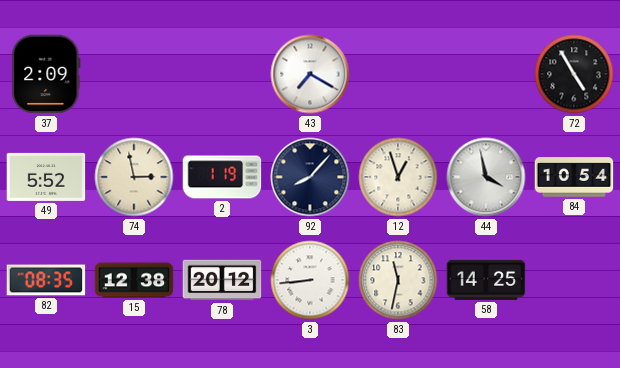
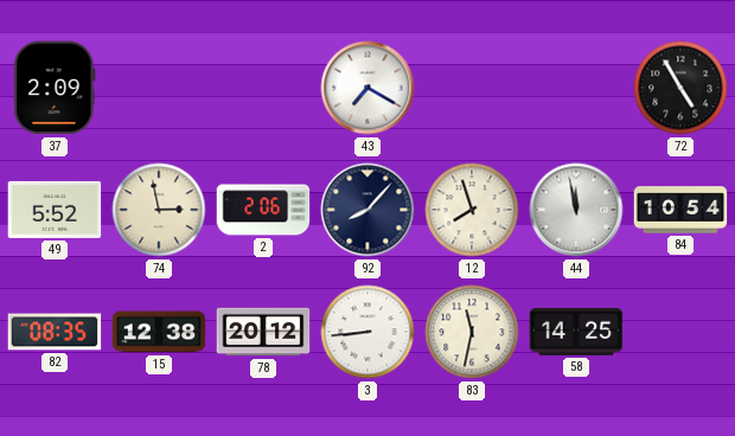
2: 1:19 -> 2:06 (263, 210)
12: 12:57 -> 7:57 (472, 210)
44: 3:58 -> 11:58 (576, 210)
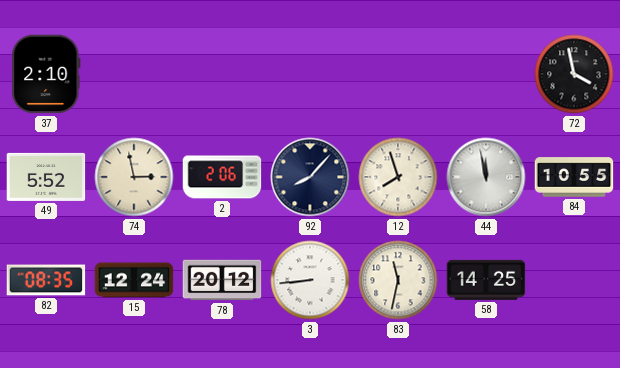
37: 2:09 -> 2:10 (46, 74)
43: 7:20 -> none (367, 88)
72: 4:55 -> 3:58 (574, 74)
84: 10:54 -> 10:55 (574, 177)
15: 12:38 -> 12:24 (134, 280)
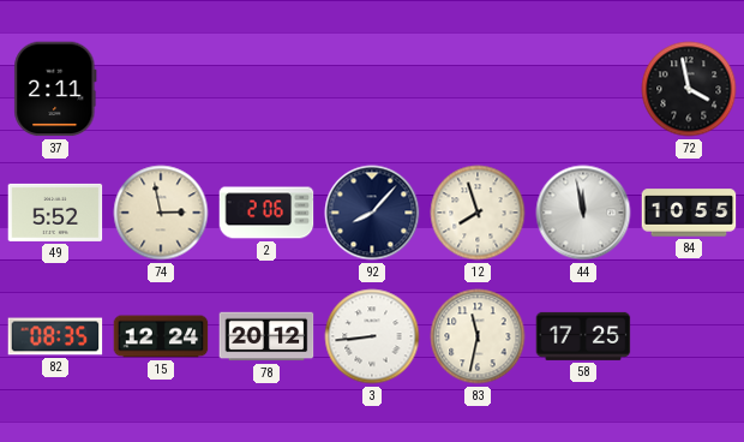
37: 2:10 -> 2:11 (55, 89)
58: 14:25 -> 17:25 (583, 336)
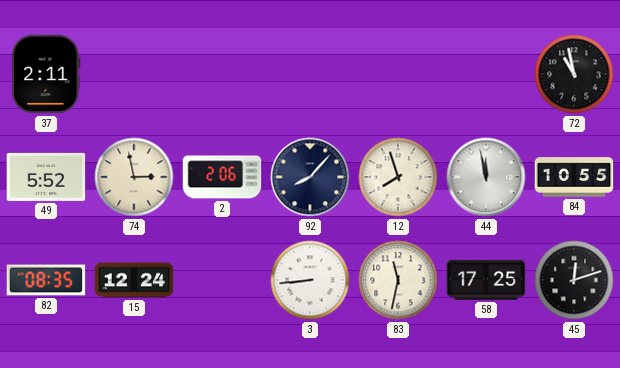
72: 3:58 -> 10:58 (574, 74)
78: 20:12 -> none (266, 336)
45: none -> 12:12 (574, 280)
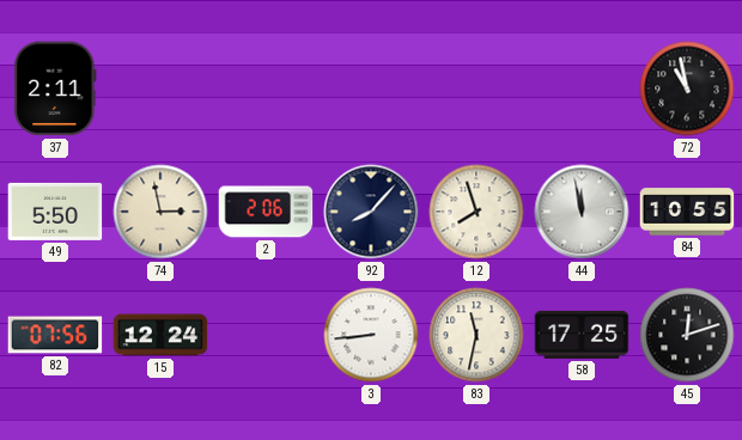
49: 5:52 -> 5:50 (55, 212)
82: 08:35 -> 07:56 (55, 335)
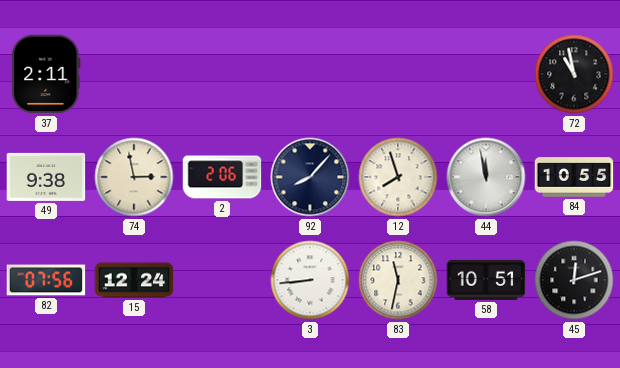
49: 5:50 -> 9:38 (46, 177)
58: 17:25 -> 10:51 (486, 280)
